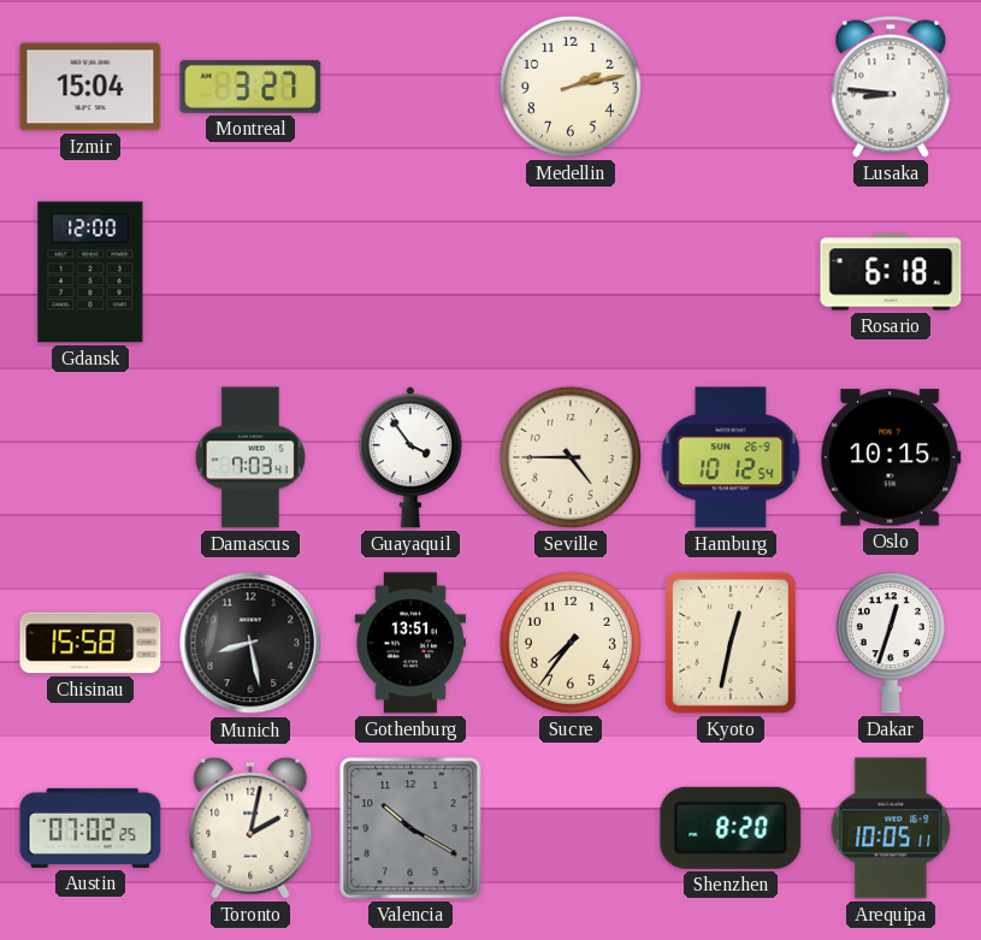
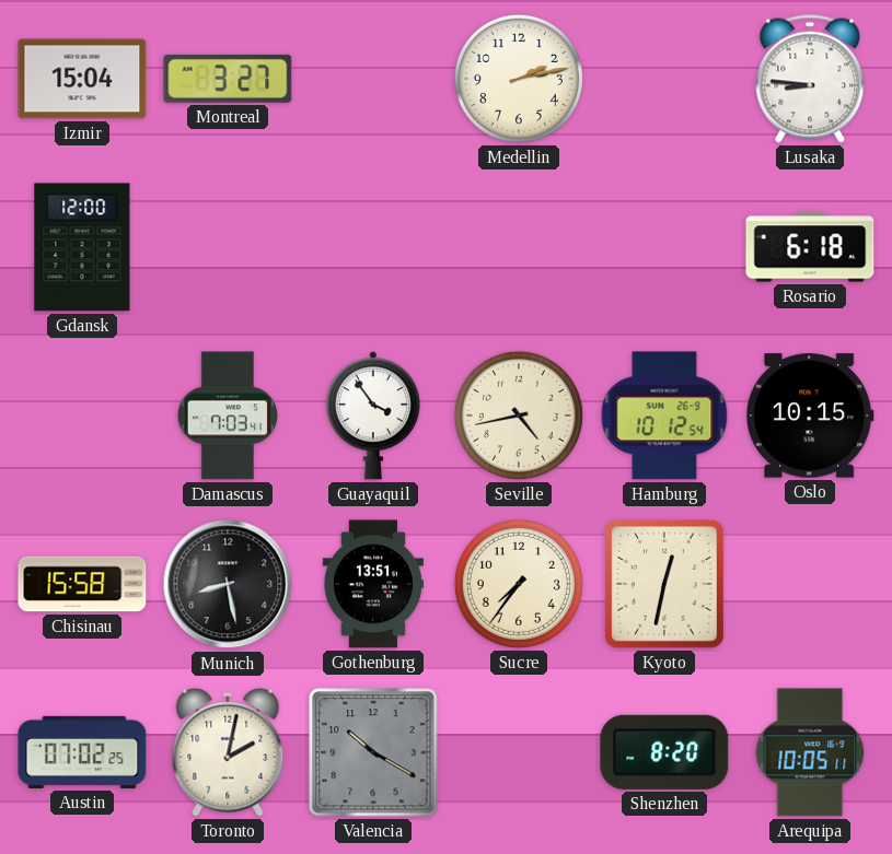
Seville: 4:45 -> 4:43 (519, 416)
Dakar: 12:33 -> none (891, 643)
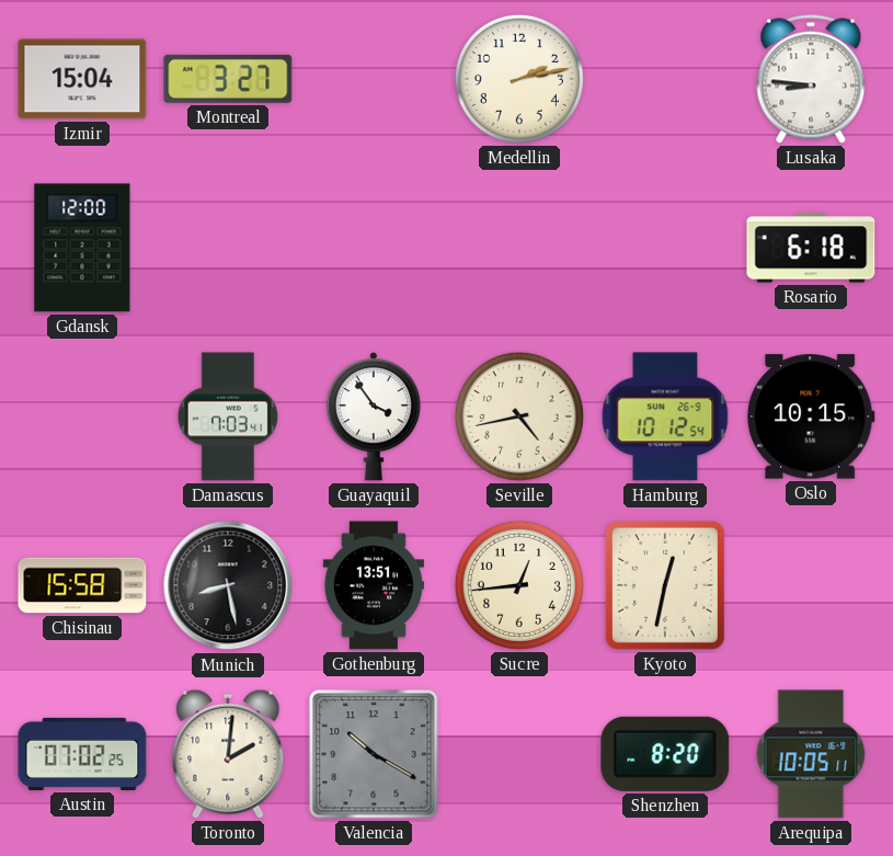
Sucre: 7:36 -> 12:44 (519, 585)
Toronto: 2:02 -> 2:01 (228, 754)
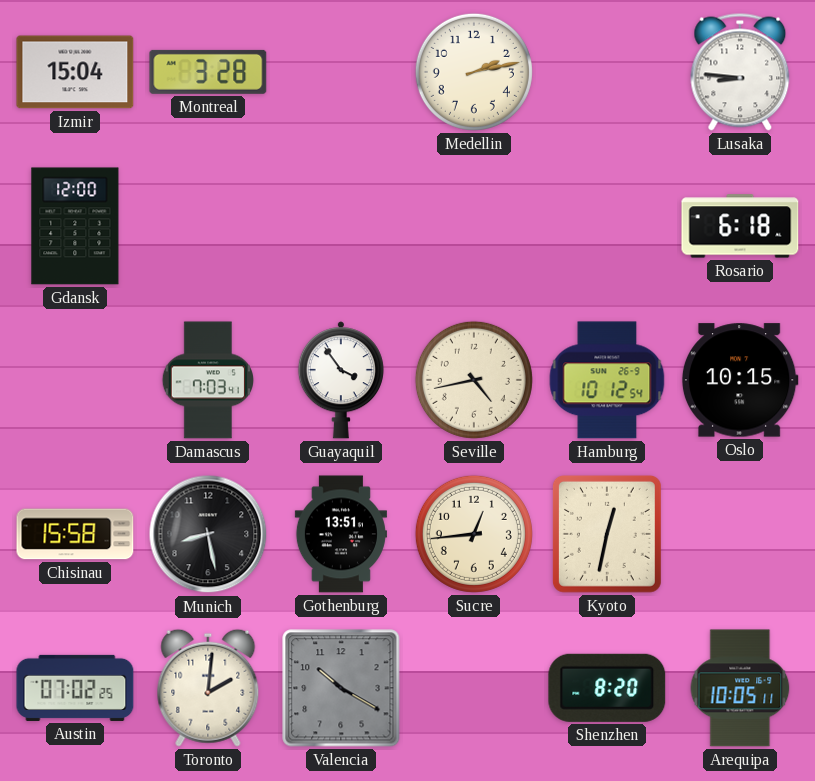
Montreal: 3:27 -> 3:28 (208, 72)
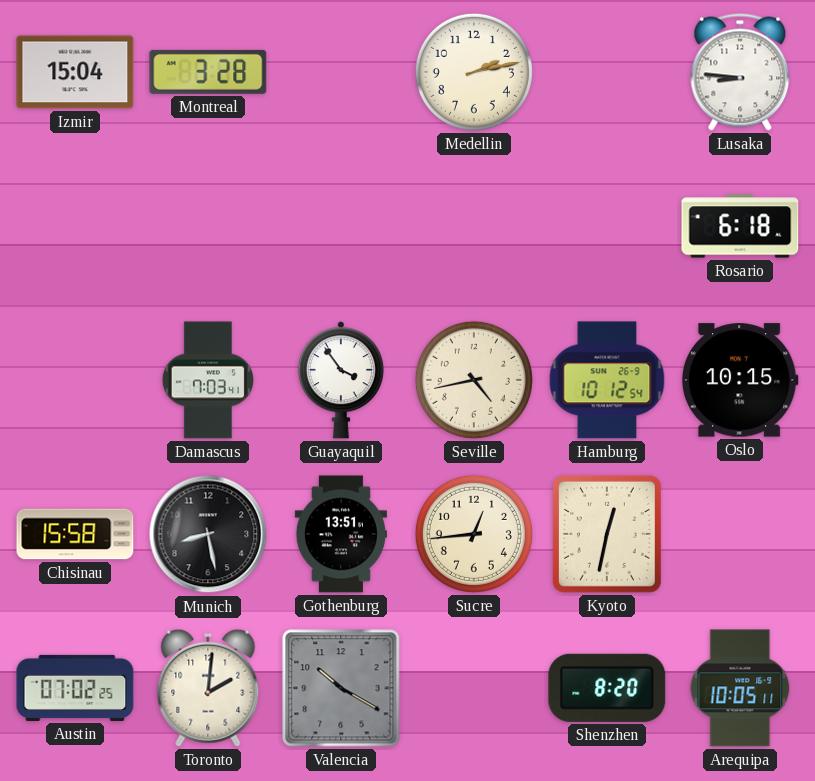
Gdansk: 12:00 -> none (75, 226)
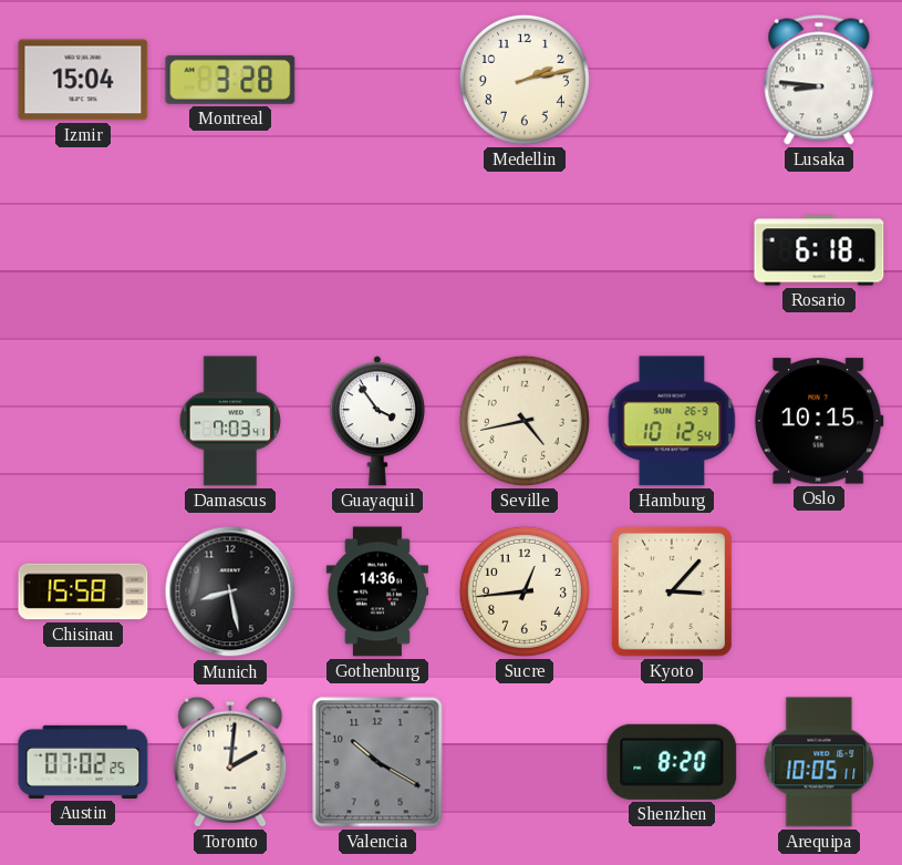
Gothenburg: 13:51 -> 14:36 (377, 591)
Kyoto: 12:32 -> 3:07 (672, 591)
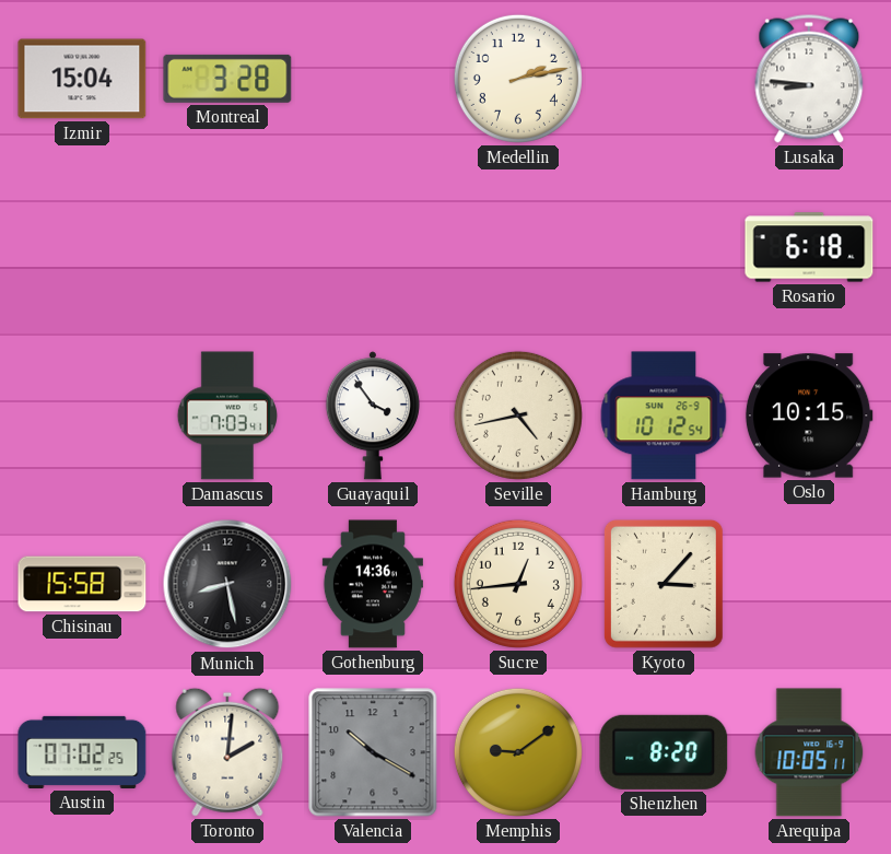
Memphis: none -> 9:09 (518, 752)
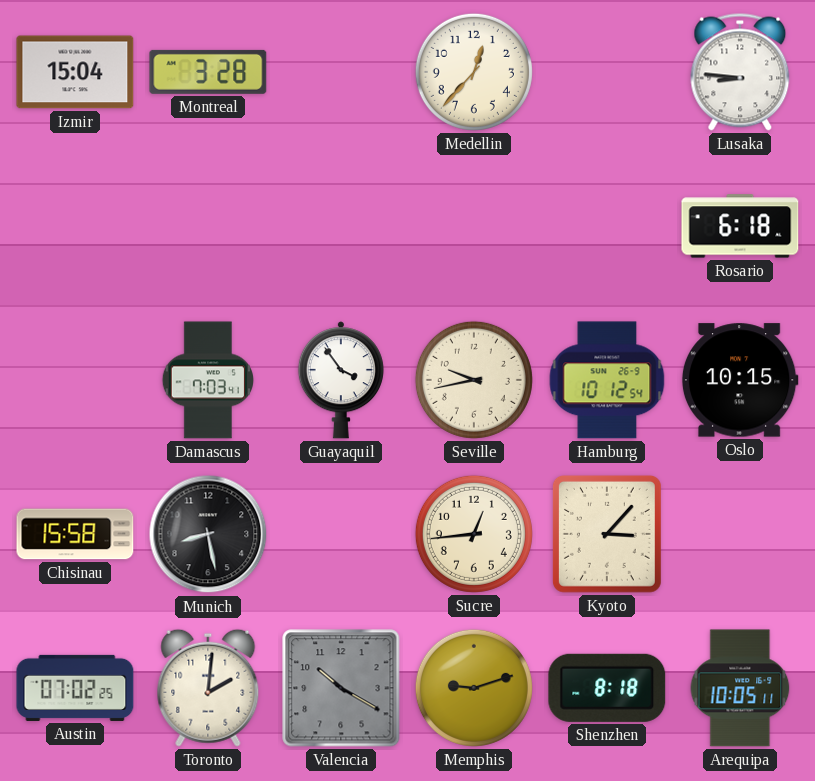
Medellin: 2:13 -> 12:37 (474, 72)
Seville: 4:43 -> 9:43 (474, 380)
Gothenburg: 14:36 -> none (373, 584)
Memphis: 9:09 -> 9:12 (474, 688)
Shenzhen: 8:20 -> 8:18 (607, 688)
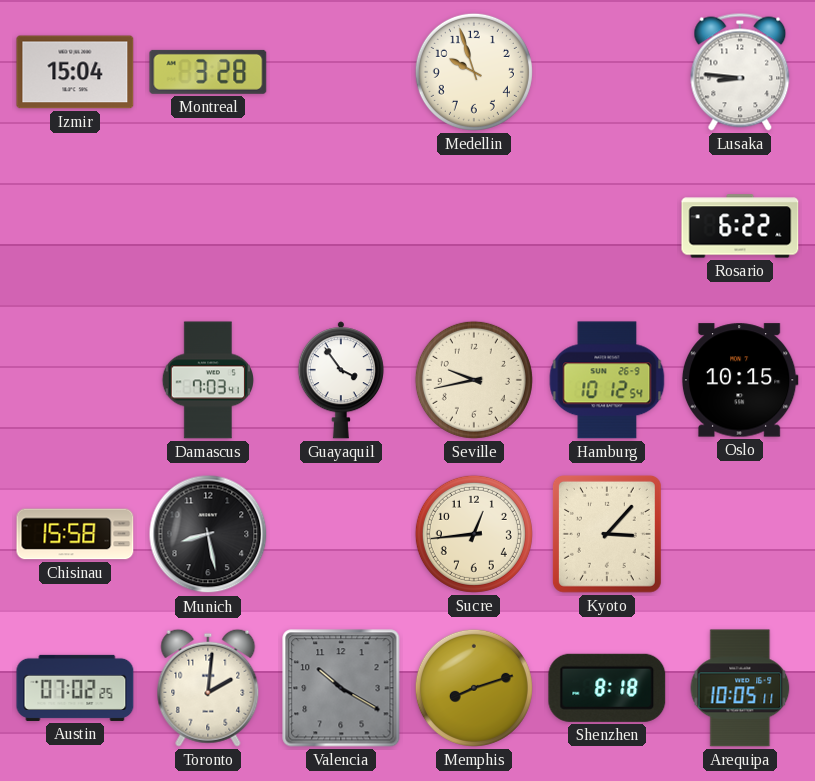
Medellin: 12:37 -> 9:57 (474, 72)
Rosario: 6:18 -> 6:22 (740, 226)
Memphis: 9:12 -> 8:12 (474, 688)
